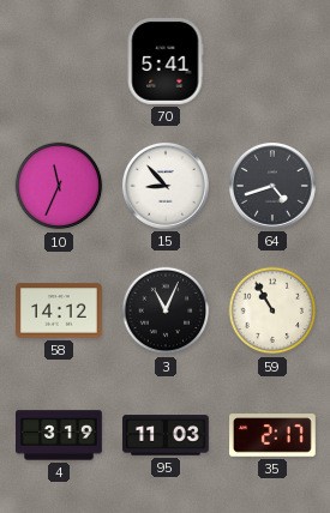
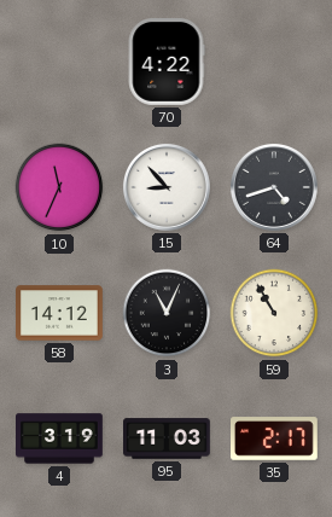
70: 5:41 -> 4:22 (167, 63)
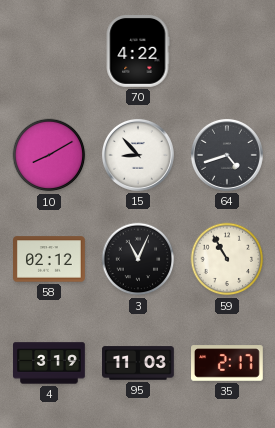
10: 11:34 -> 8:10 (49, 155)
58: 14:12 -> 02:12 (50, 259)
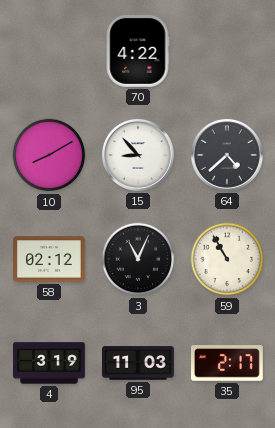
64: 4:42 -> 4:38 (227, 155)
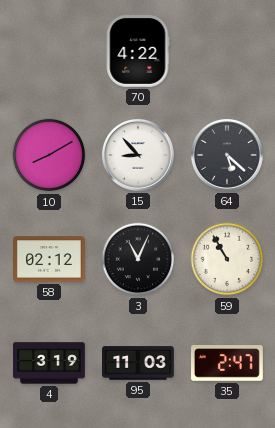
64: 4:38 -> 5:22 (227, 155)
35: 2:17 -> 2:47 (228, 363)
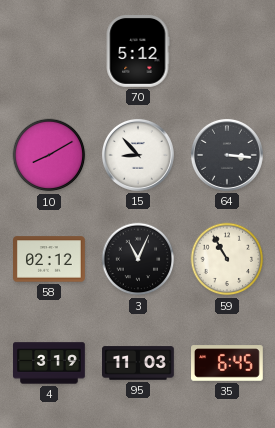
70: 4:22 -> 5:12 (138, 52)
64: 5:22 -> 3:16 (227, 155)
35: 2:47 -> 6:45 (228, 363)
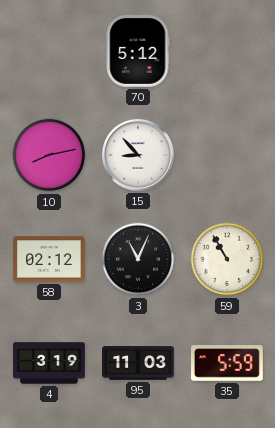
10: 8:10 -> 8:13 (49, 155)
64: 3:16 -> none (227, 155)
35: 6:45 -> 5:59 (228, 363)
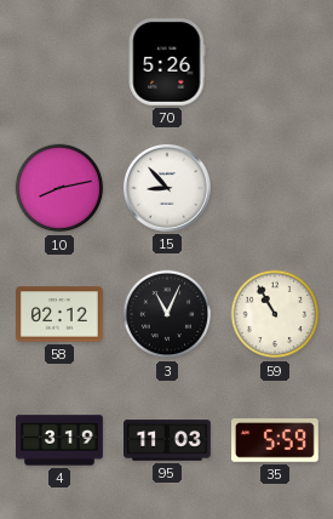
70: 5:12 -> 5:26 (167, 63)
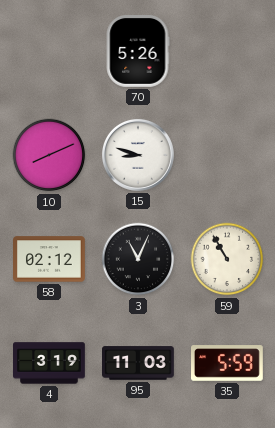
10: 8:13 -> 8:11 (49, 155)
15: 8:53 -> 8:48 (138, 155)
